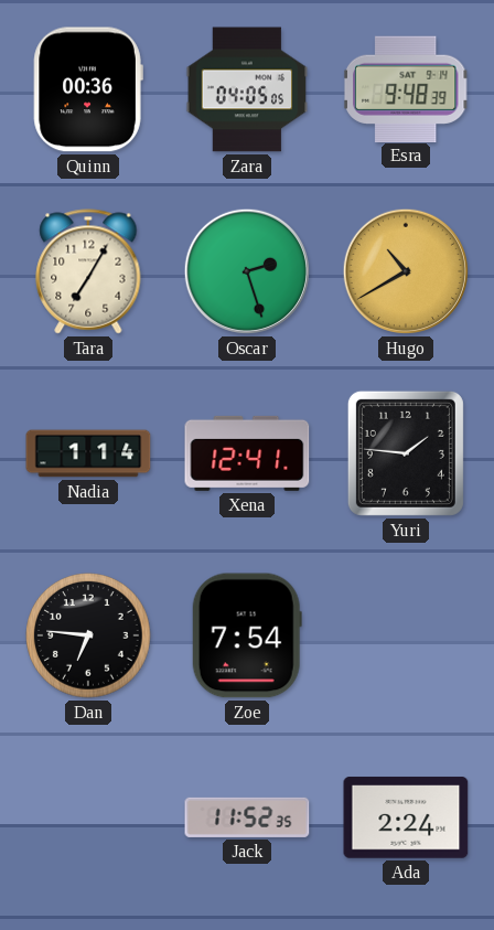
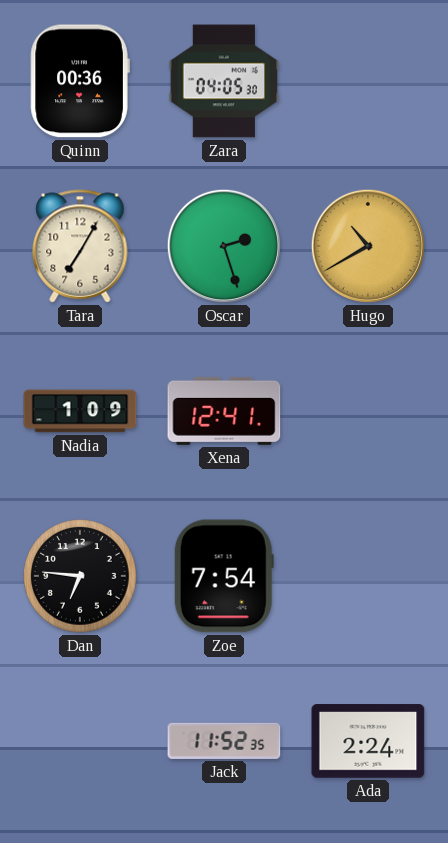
Zara: 04:05:05 -> 04:05:30 (224, 81)
Esra: 9:48 -> none (406, 88)
Nadia: 1:14 -> 1:09 (80, 411)
Yuri: 1:46 -> none (406, 453)
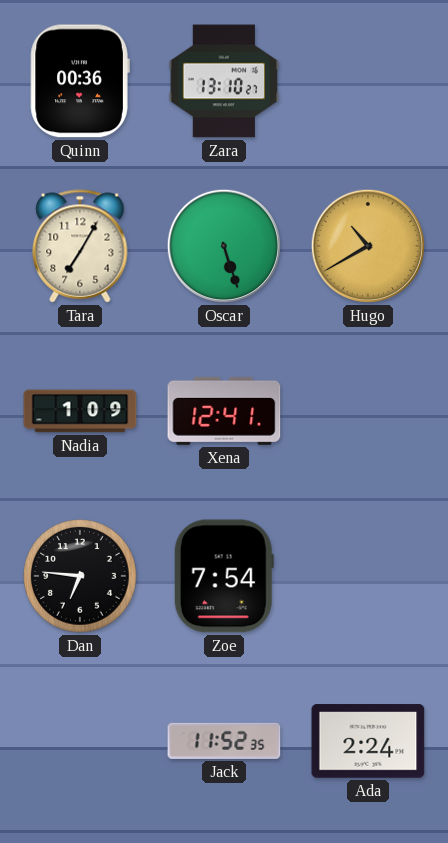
Zara: 04:05 -> 13:10 (224, 81)
Oscar: 2:27 -> 5:27 (224, 246)
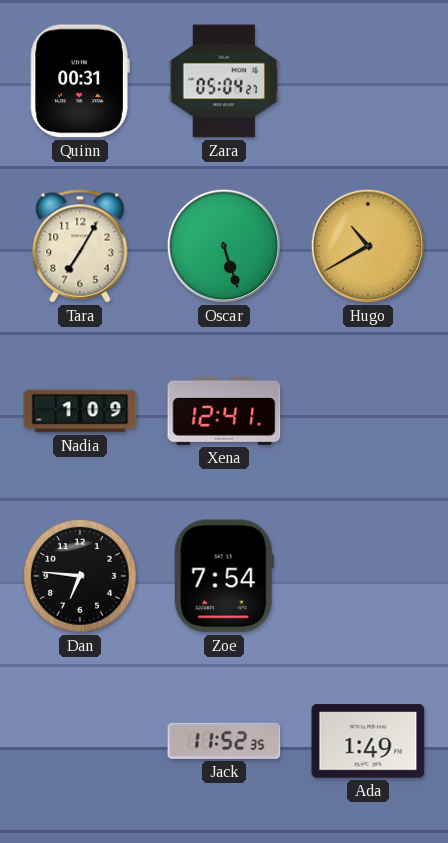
Quinn: 00:36 -> 00:31 (80, 81)
Zara: 13:10 -> 05:04 (224, 81)
Ada: 2:24 -> 1:49 (368, 741)
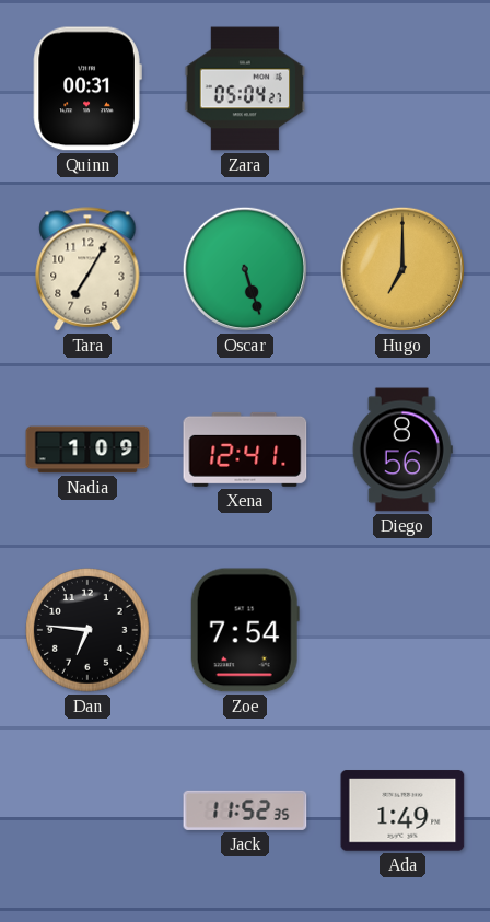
Hugo: 10:40 -> 7:00 (402, 269)
Diego: none -> 8:56 (402, 450)
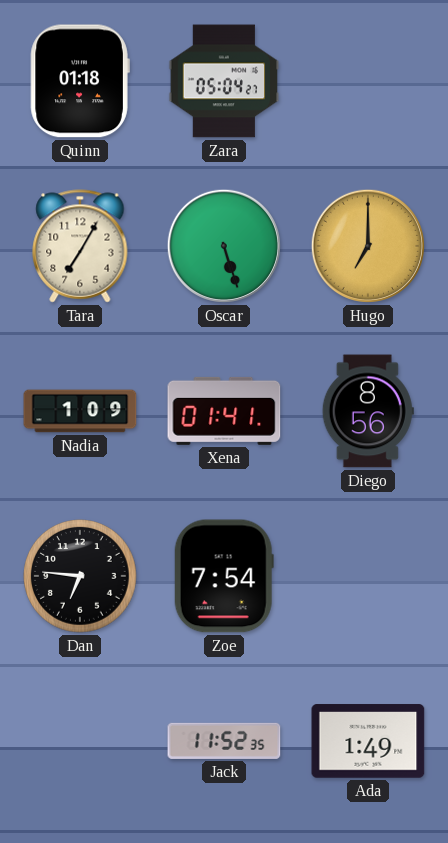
Quinn: 00:31 -> 01:18 (80, 81)
Xena: 12:41 -> 01:41 (224, 411)
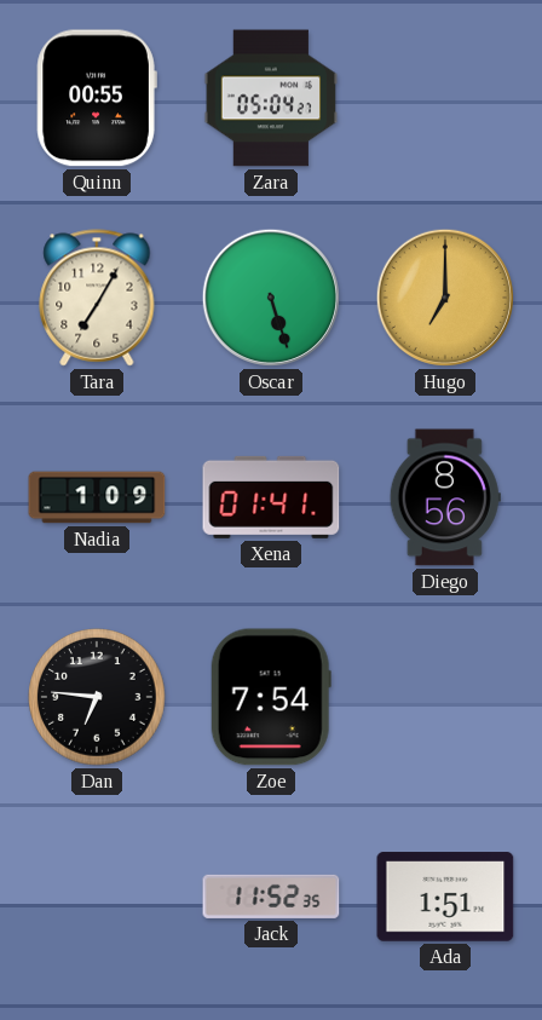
Quinn: 01:18 -> 00:55 (97, 98)
Ada: 1:49 -> 1:51 (445, 897)
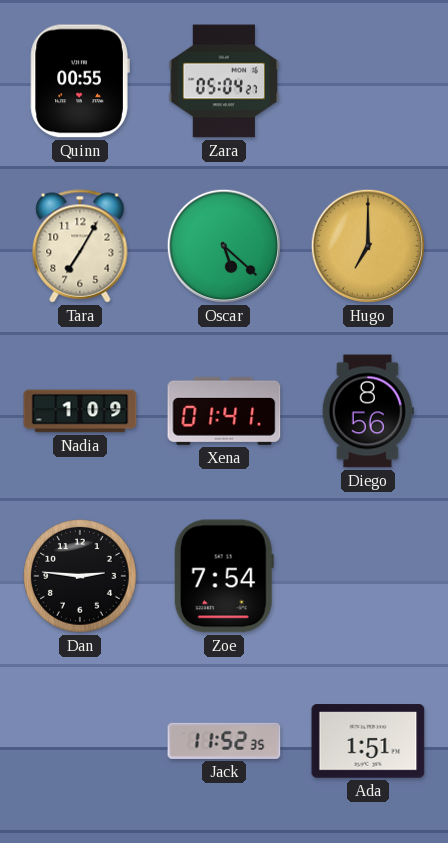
Oscar: 5:27 -> 5:22 (224, 246)
Dan: 6:46 -> 2:46 (80, 576)
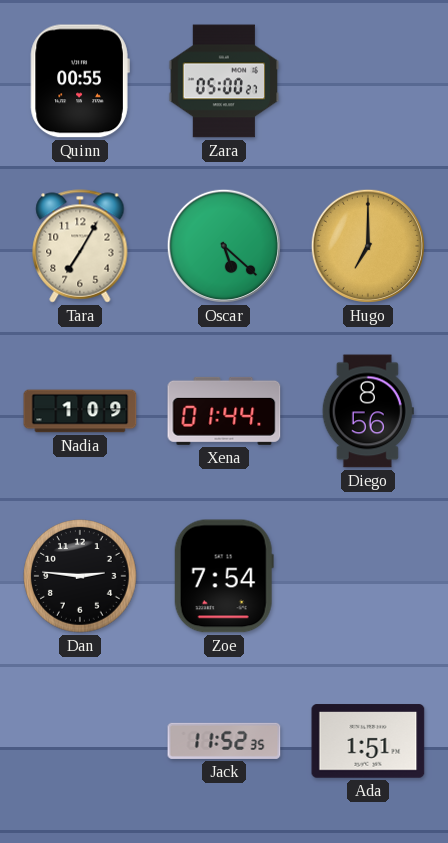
Zara: 05:04 -> 05:00 (224, 81)
Xena: 01:41 -> 01:44 (224, 411)
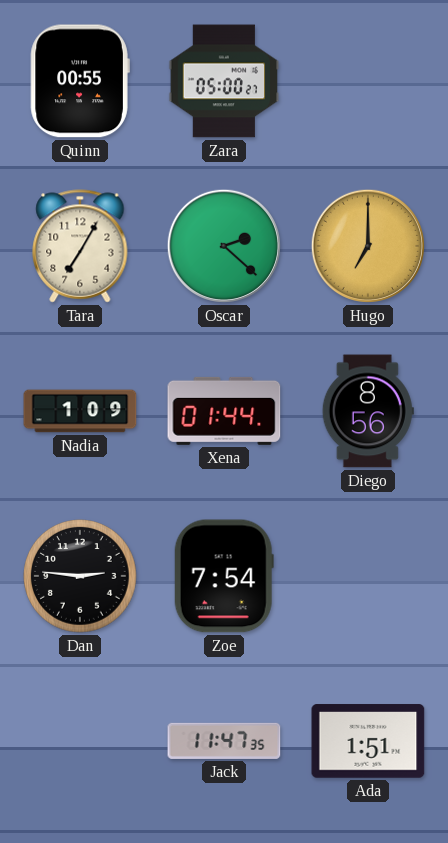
Oscar: 5:22 -> 2:22 (224, 246)
Jack: 11:52 -> 11:47 (224, 741)
